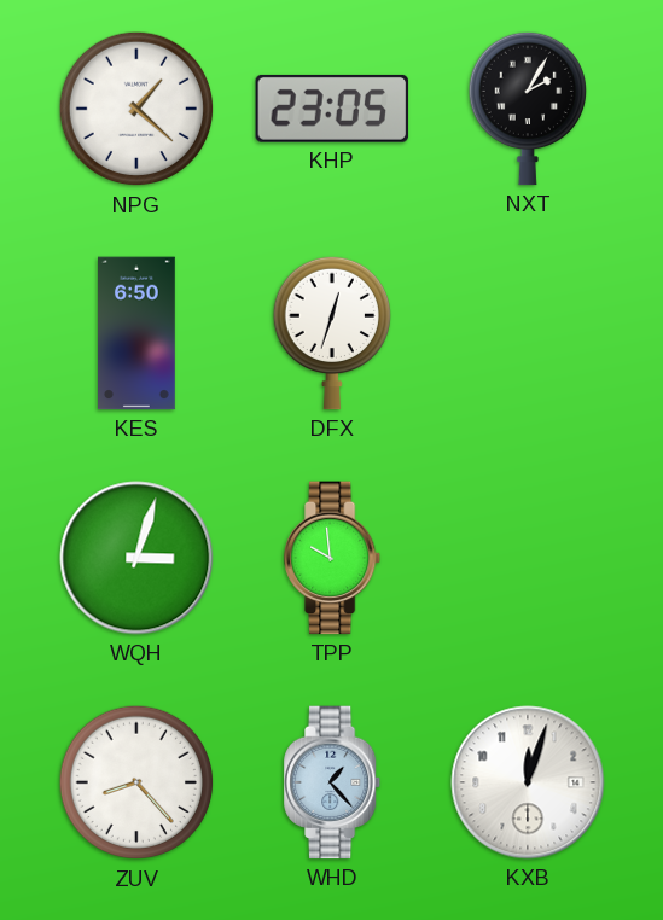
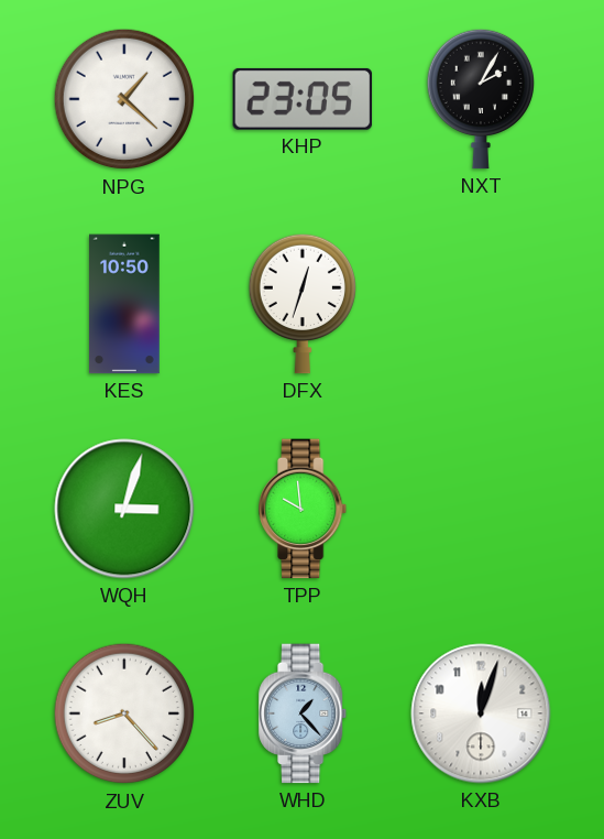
KES: 6:50 -> 10:50 (124, 304)
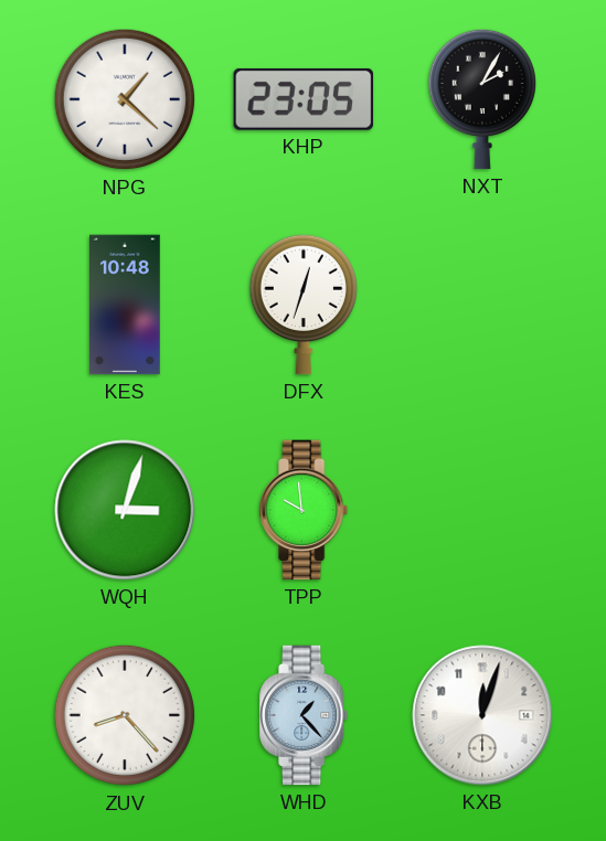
KES: 10:50 -> 10:48 (125, 305)
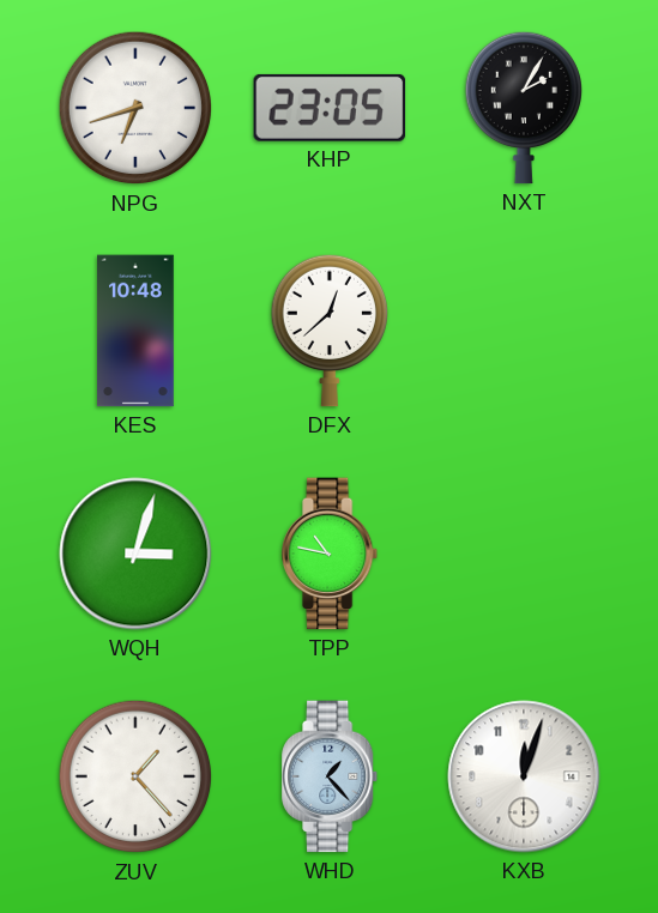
NPG: 1:22 -> 6:42 (135, 108)
DFX: 12:33 -> 12:38 (328, 331)
TPP: 9:59 -> 10:47 (331, 554)
ZUV: 8:23 -> 1:23 (135, 776)
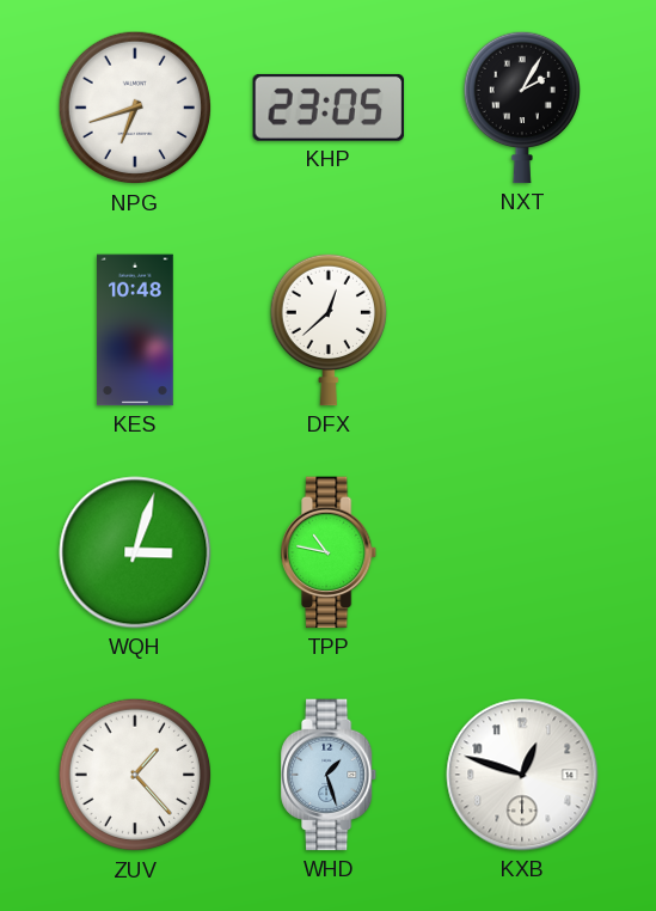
WHD: 1:23 -> 1:27 (330, 775)
KXB: 12:03 -> 12:48 (522, 775)
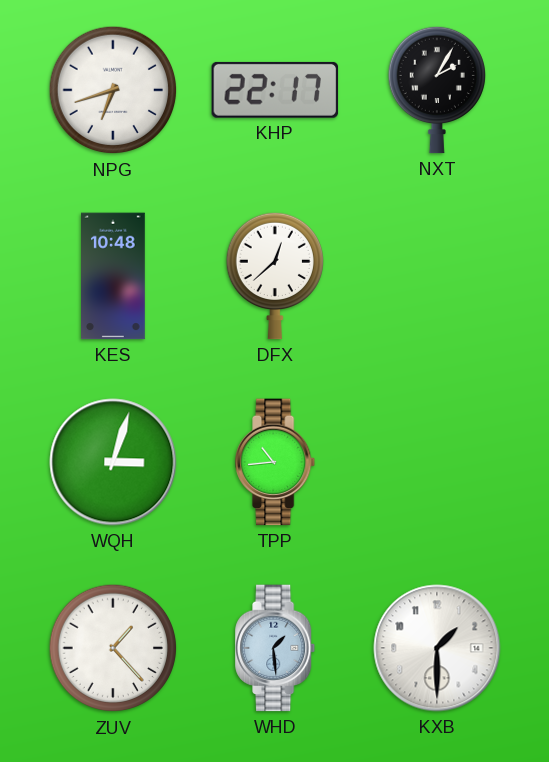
KHP: 23:05 -> 22:17 (275, 90)
TPP: 10:47 -> 10:44 (276, 462)
WHD: 1:27 -> 1:29 (276, 648)
KXB: 12:48 -> 1:30 (437, 648)
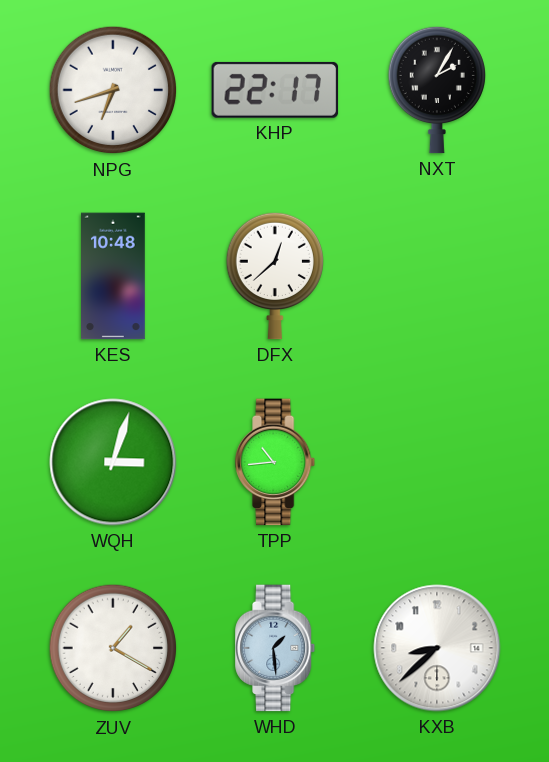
ZUV: 1:23 -> 1:20 (113, 648)
KXB: 1:30 -> 8:38 (437, 648)
